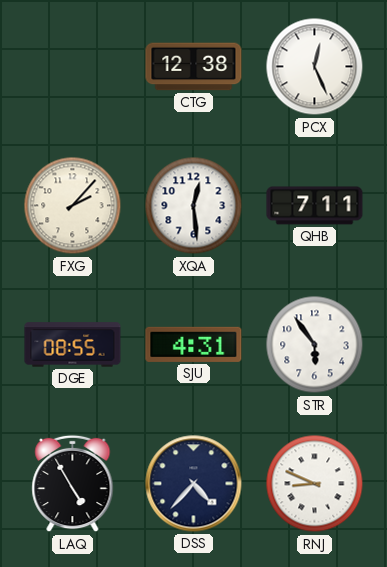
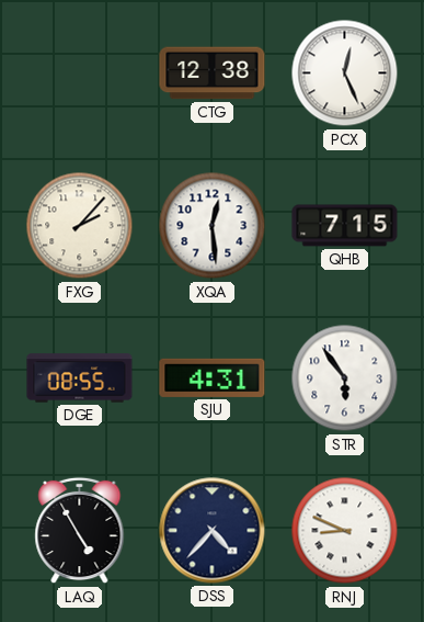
QHB: 7:11 -> 7:15 (345, 226)
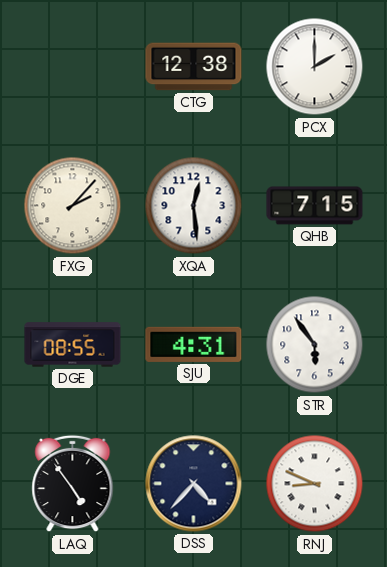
PCX: 12:26 -> 2:00 (315, 67)
LAQ: 4:55 -> 4:54 (73, 484)
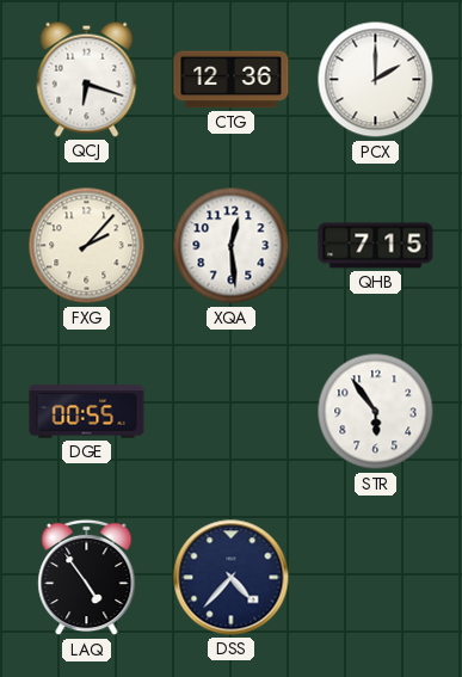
QCJ: none -> 6:18 (87, 79)
CTG: 12:38 -> 12:36 (232, 80)
DGE: 08:55 -> 00:55 (87, 412)
SJU: 4:31 -> none (194, 344)
RNJ: 8:49 -> none (315, 484)
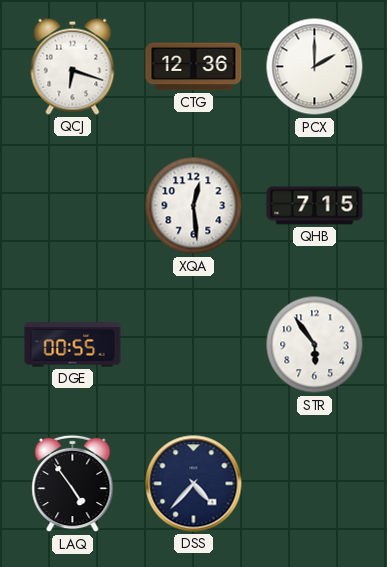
FXG: 2:07 -> none (87, 246)
